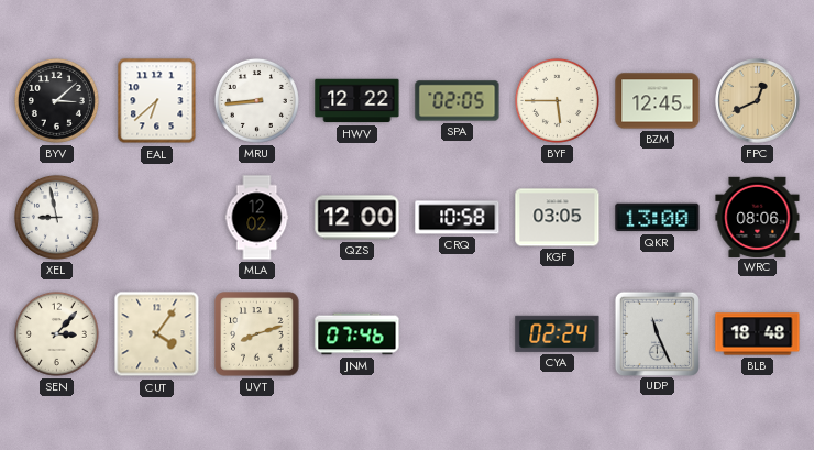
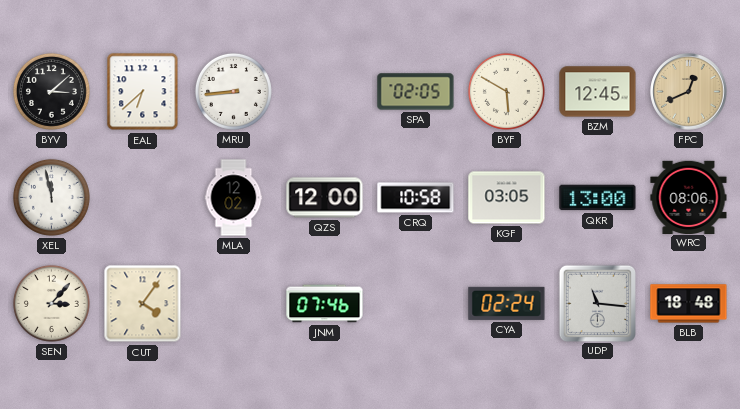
HWV: 12:22 -> none (358, 101)
BYF: 5:45 -> 5:50 (506, 91)
XEL: 8:58 -> 11:58 (51, 197)
UVT: 8:12 -> none (257, 334)
UDP: 11:26 -> 11:16 (597, 303)
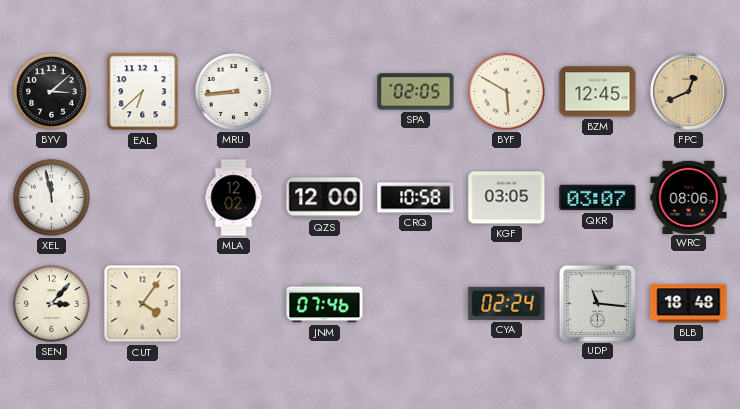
QKR: 13:00 -> 03:07 (598, 198)
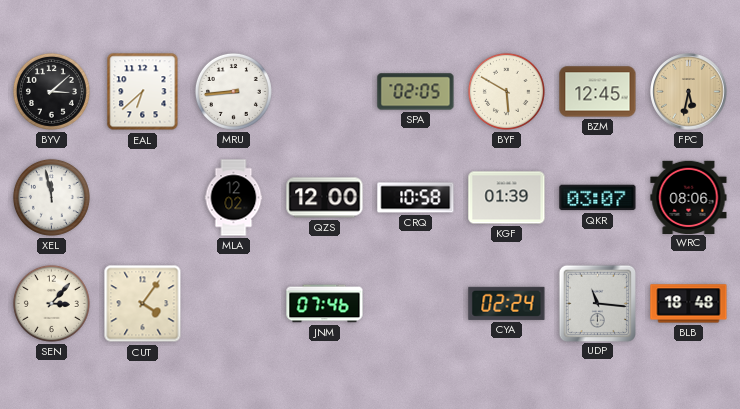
FPC: 12:41 -> 5:32 (689, 92)
KGF: 03:05 -> 01:39 (507, 198)
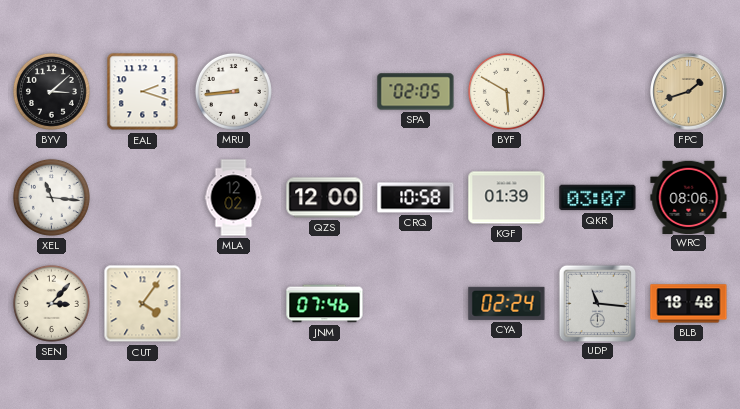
EAL: 6:38 -> 2:18 (143, 92)
BZM: 12:45 -> none (598, 92)
FPC: 5:32 -> 1:42 (689, 92)
XEL: 11:58 -> 11:16 (51, 197)
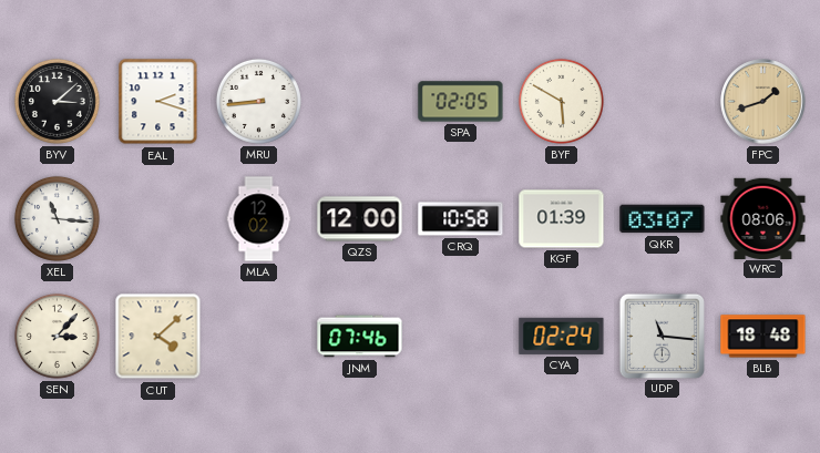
CUT: 4:06 -> 4:08 (158, 337)
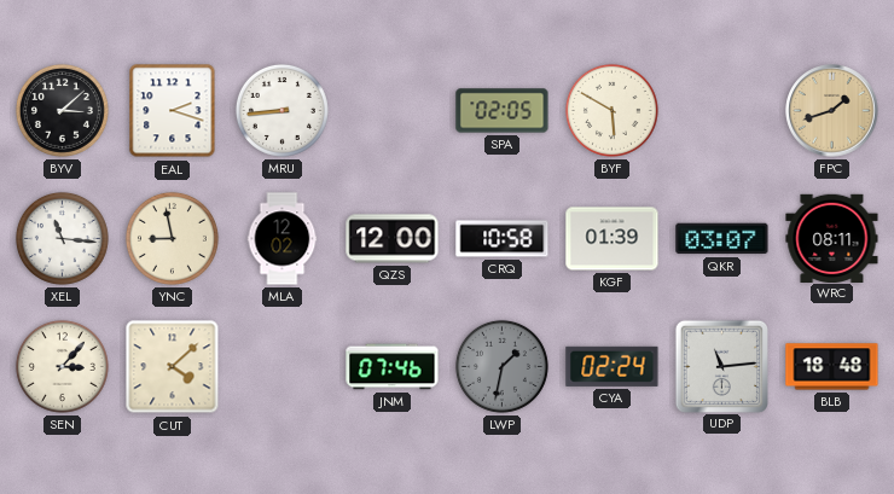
YNC: none -> 8:58 (172, 238)
WRC: 08:06 -> 08:11 (832, 238)
LWP: none -> 1:32 (501, 366)
UDP: 11:16 -> 11:14 (721, 366)
